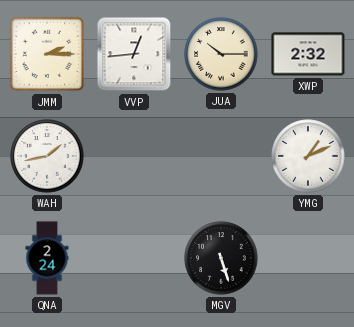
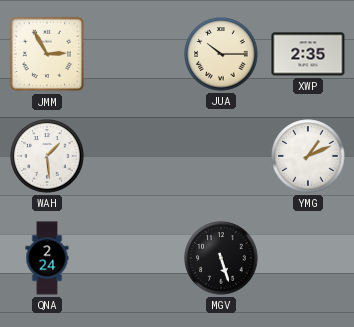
JMM: 2:15 -> 2:55 (47, 54)
VVP: 12:44 -> none (134, 54)
XWP: 2:32 -> 2:35 (308, 54)
WAH: 1:43 -> 1:29 (47, 156)
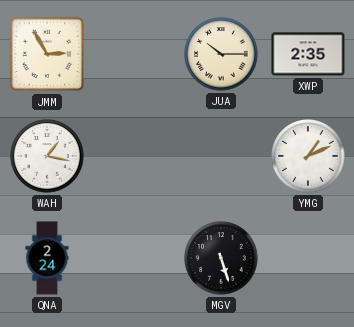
WAH: 1:29 -> 1:17 (47, 156)
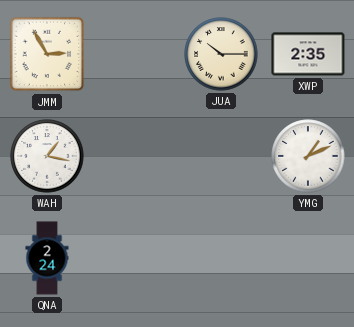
MGV: 5:27 -> none (221, 258)
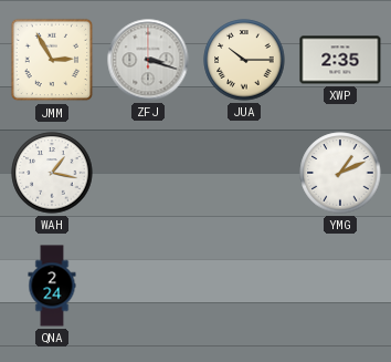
ZFJ: none -> 3:18 (148, 60)
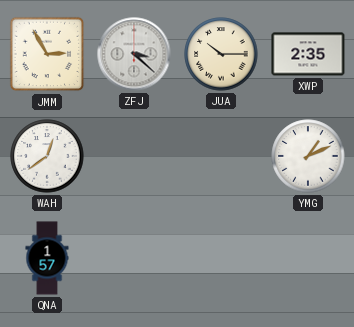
ZFJ: 3:18 -> 3:22 (134, 54)
WAH: 1:17 -> 12:39 (47, 156)
QNA: 2:24 -> 1:57 (47, 258)
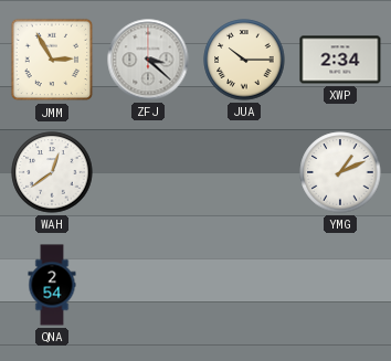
XWP: 2:35 -> 2:34 (340, 60)
QNA: 1:57 -> 2:54 (52, 285)
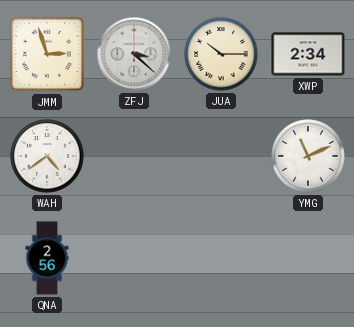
JMM: 2:55 -> 2:57 (47, 54)
WAH: 12:39 -> 4:39 (47, 156)
YMG: 1:11 -> 11:11 (308, 156)
QNA: 2:54 -> 2:56 (47, 258)
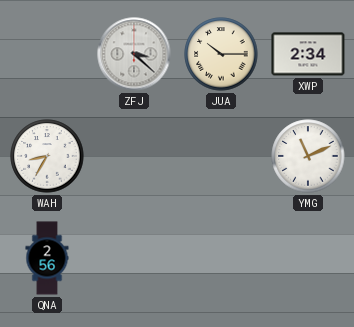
JMM: 2:57 -> none (47, 54)
WAH: 4:39 -> 8:35 (47, 156)
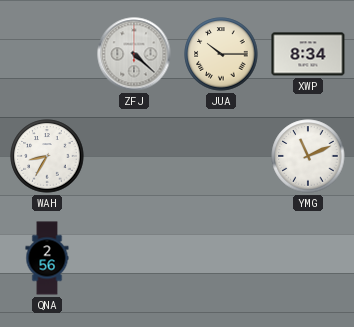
ZFJ: 3:22 -> 4:22 (134, 54)
XWP: 2:34 -> 8:34 (308, 54)
